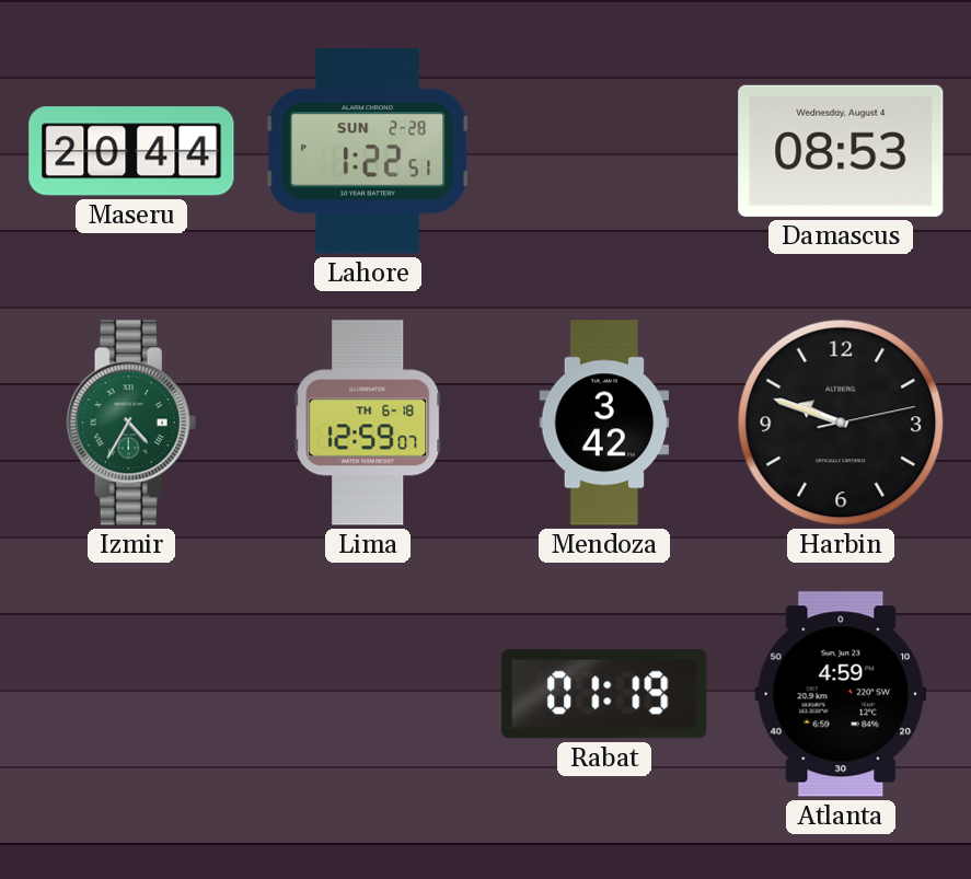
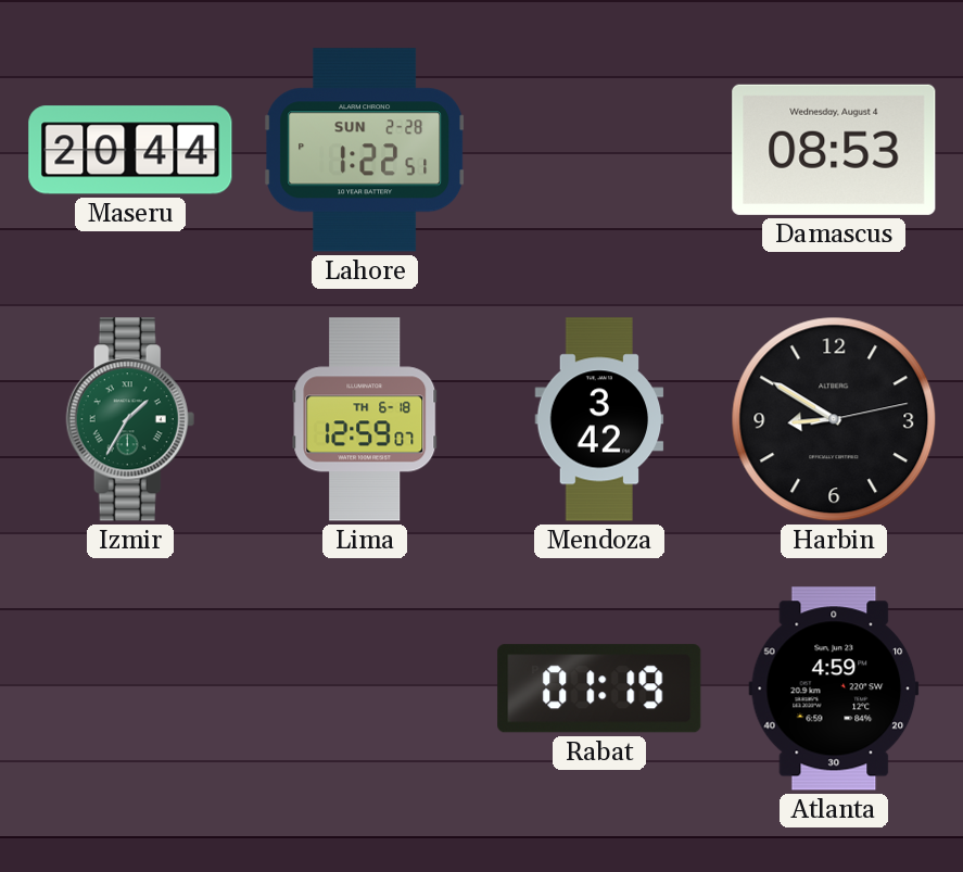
Izmir: 4:35 -> 1:35 (130, 419)
Harbin: 9:48 -> 8:50 (834, 419)
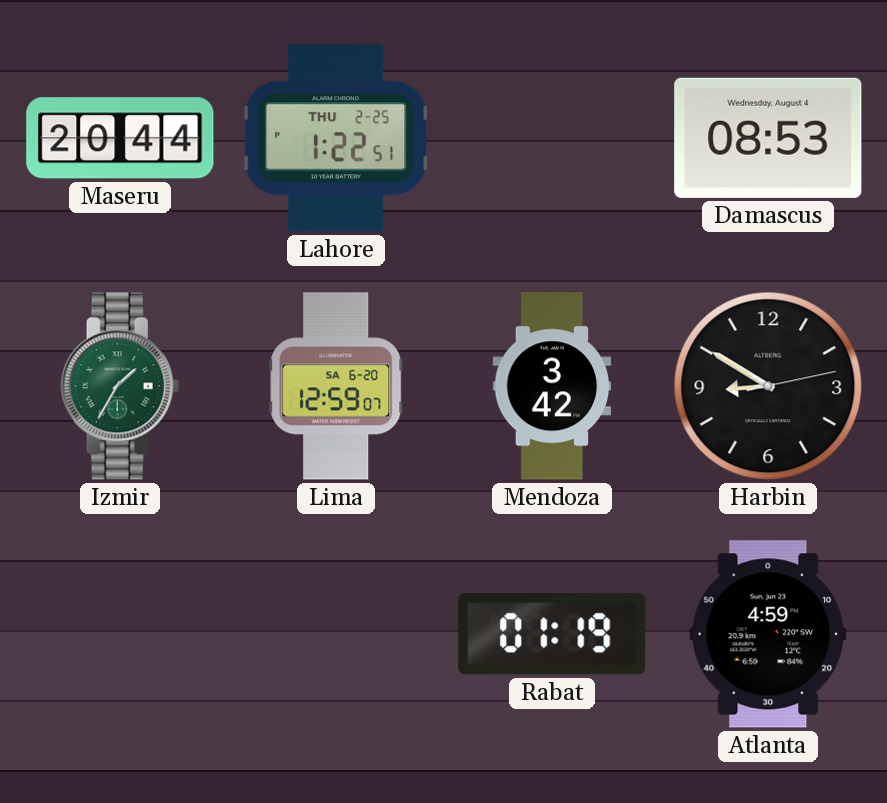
Lahore date: SUN 2-28 -> THU 2-25 (336, 138)
Lima date: TH 6-18 -> SA 6-20 (336, 386)
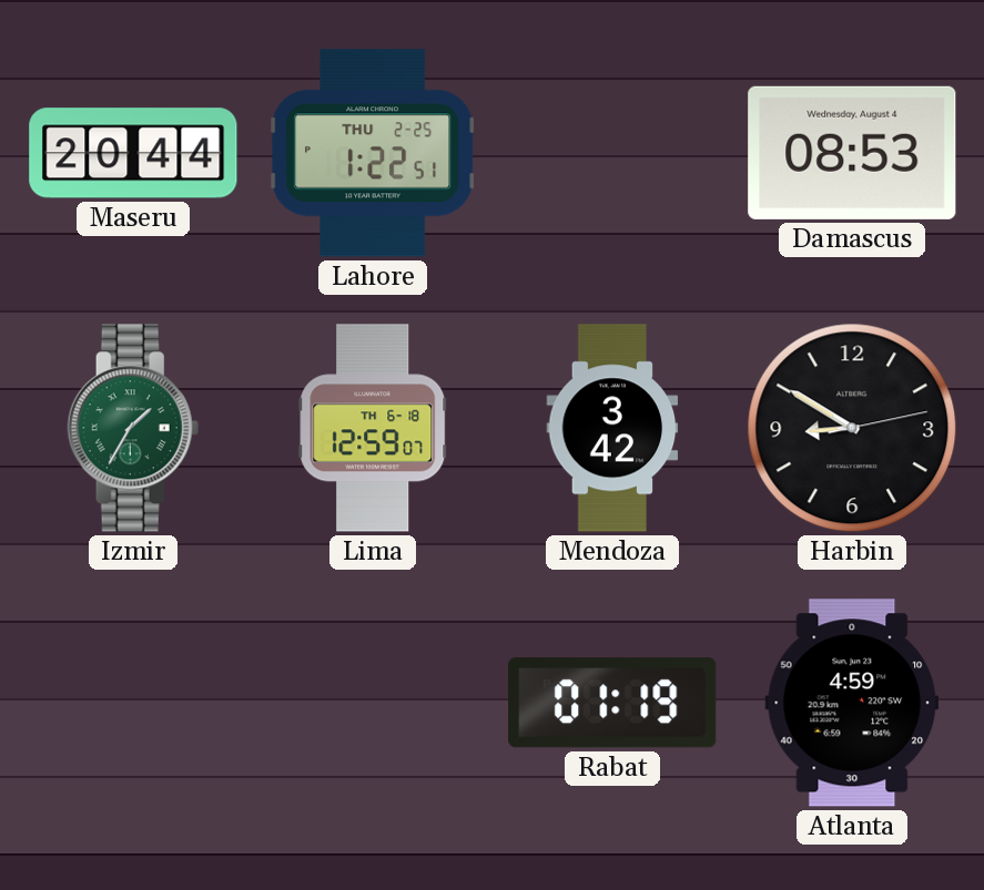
Lima date: SA 6-20 -> TH 6-18 (373, 428)
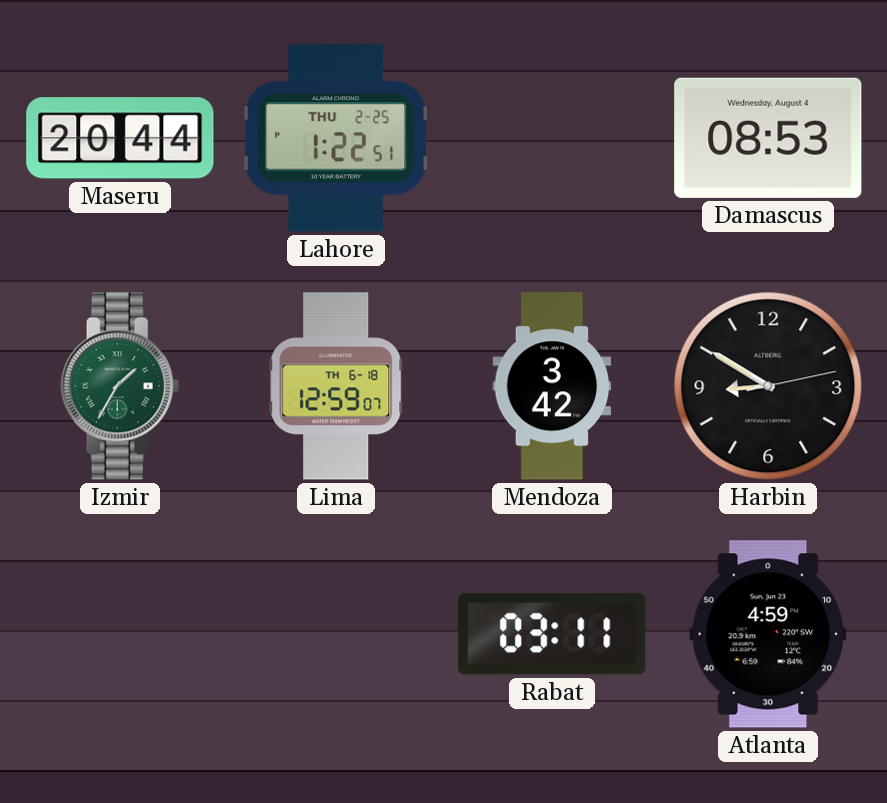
Rabat: 01:19 -> 03:11 (552, 634)
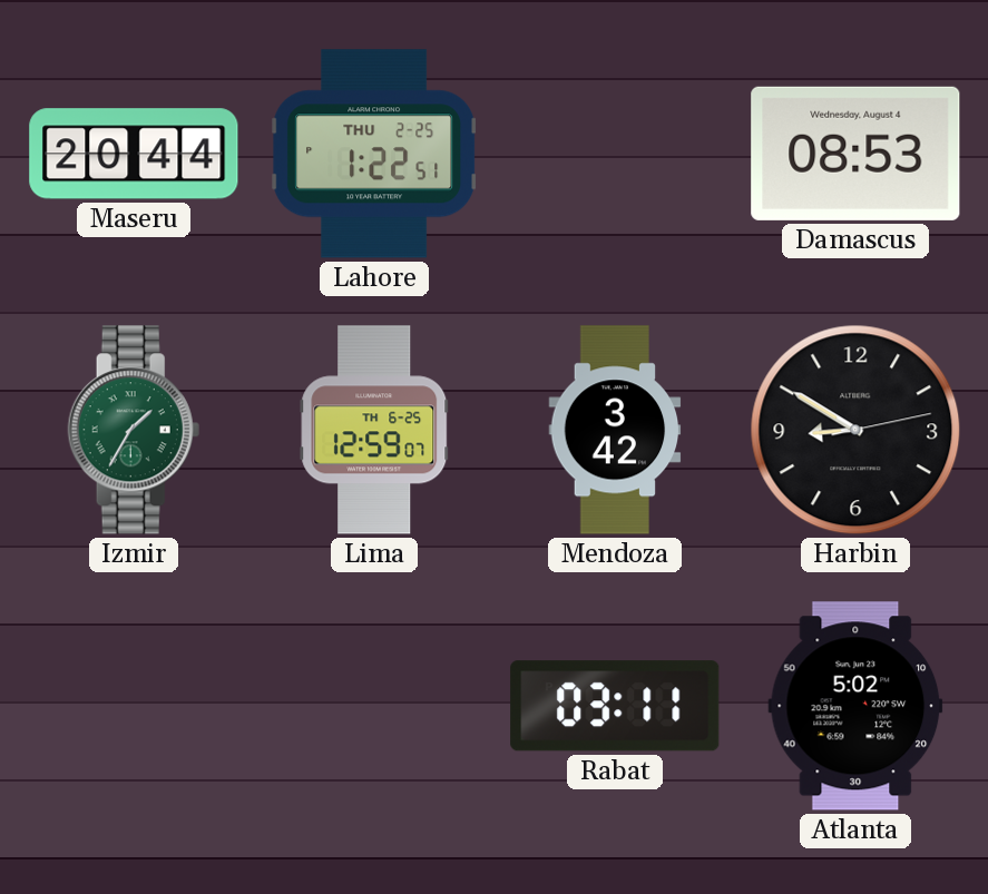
Lima date: TH 6-18 -> TH 6-25 (374, 430)
Atlanta: 4:59 -> 5:02 (855, 706)
